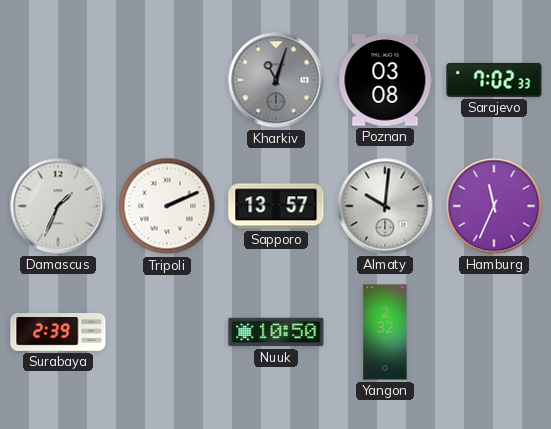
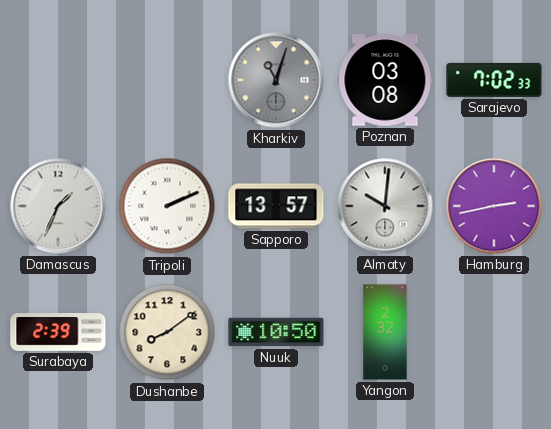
Hamburg: 11:34 -> 2:43 (494, 206)
Dushanbe: none -> 8:09 (167, 332)
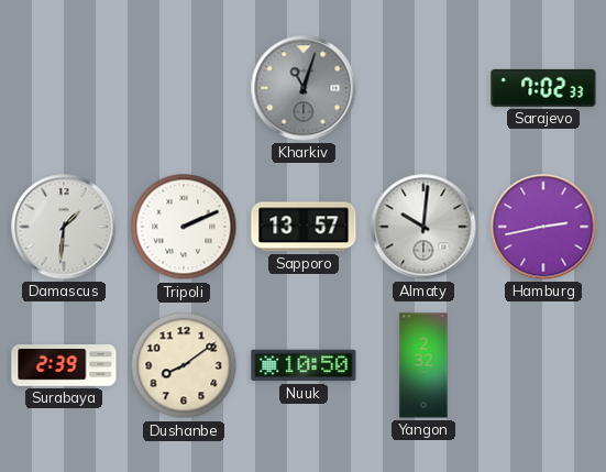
Poznan: 03:08 -> none (385, 80)
Damascus: 1:34 -> 1:31 (64, 227)
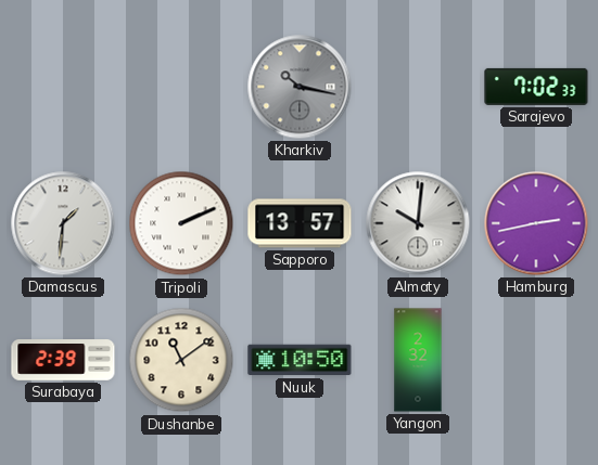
Kharkiv: 11:03 -> 10:17 (300, 87)
Dushanbe: 8:09 -> 11:09 (181, 360)
